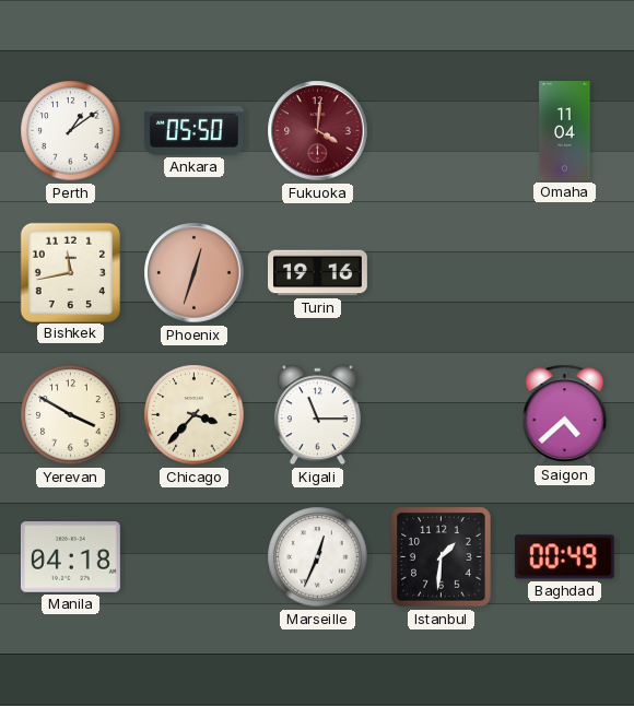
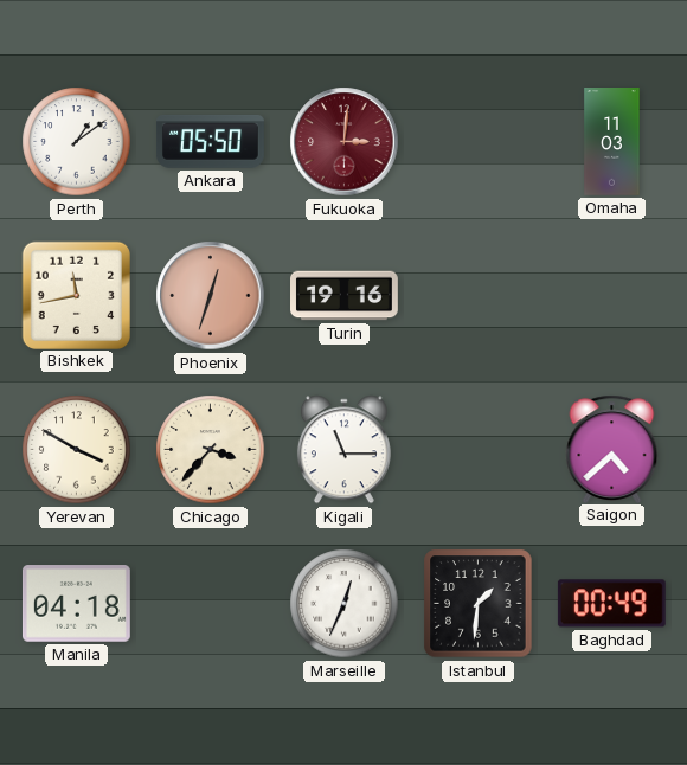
Fukuoka: 4:01 -> 3:01 (345, 142)
Omaha: 11:04 -> 11:03 (612, 142)
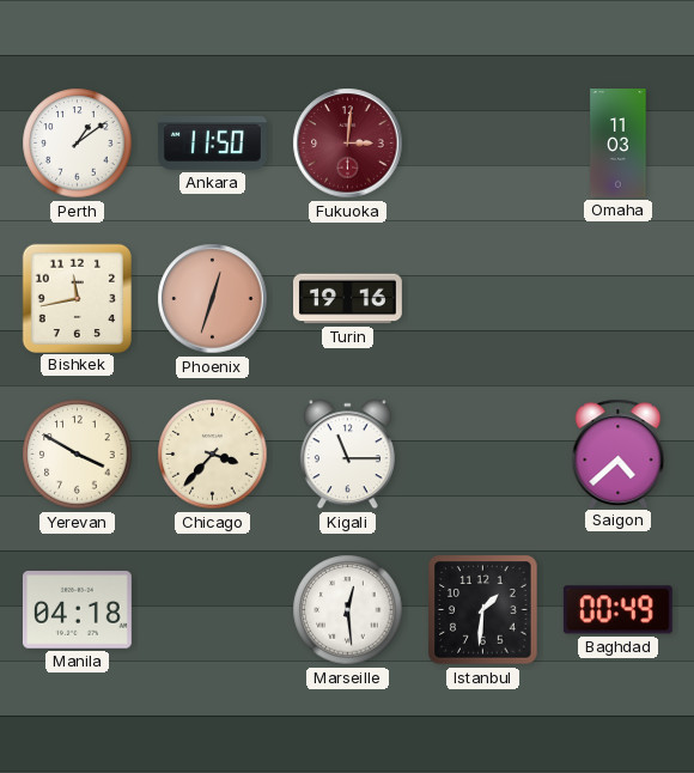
Ankara: 05:50 -> 11:50 (213, 142)
Marseille: 12:34 -> 12:29 (348, 610)
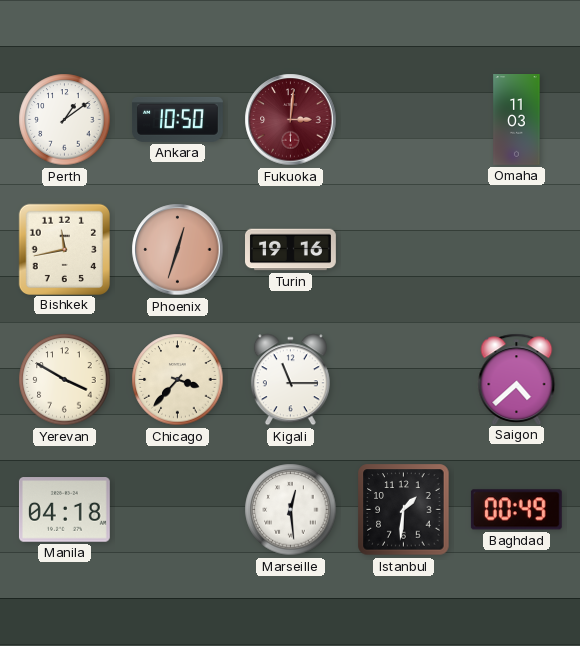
Ankara: 11:50 -> 10:50 (178, 119)
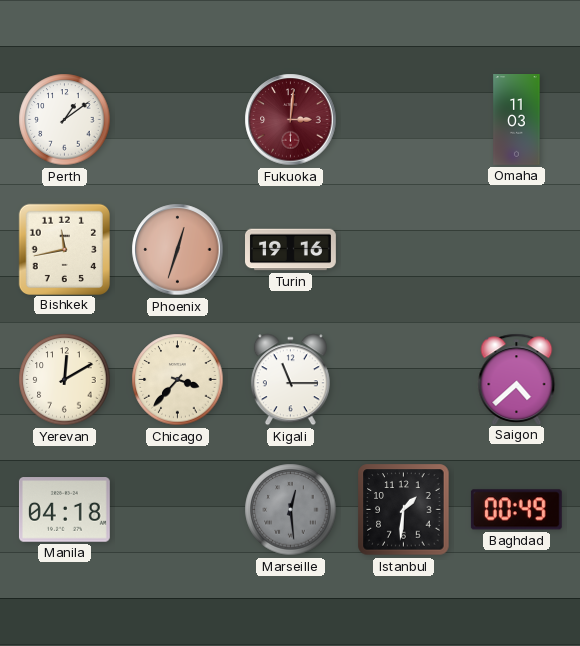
Ankara: 10:50 -> none (178, 119)
Yerevan: 3:50 -> 12:10 (65, 380)
Marseille dial: white -> grey (291, 510)
